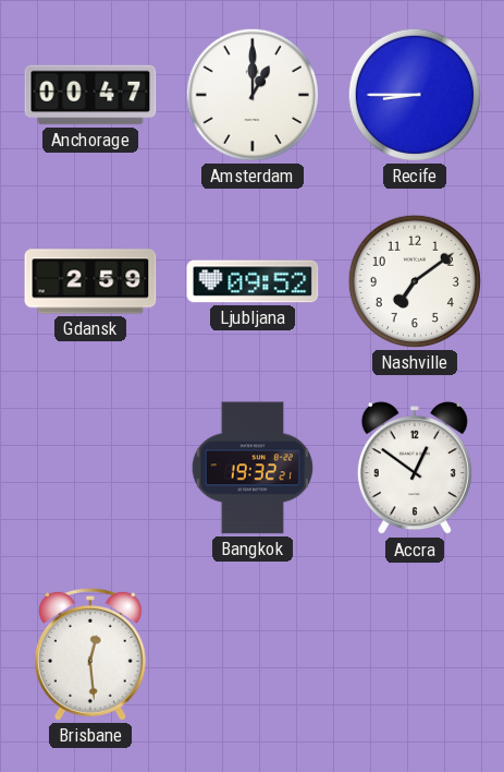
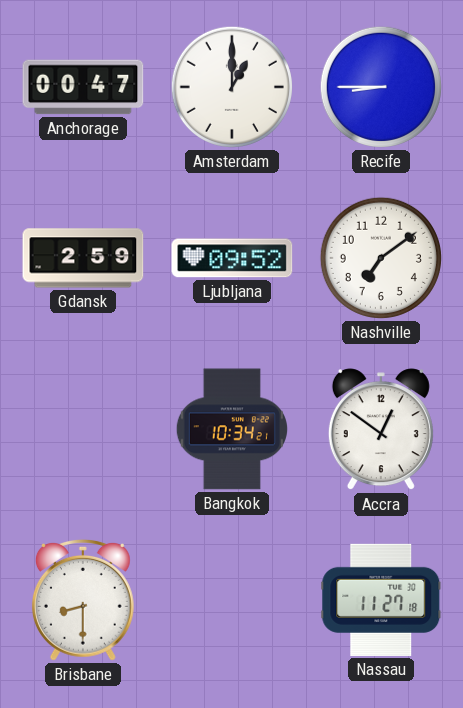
Bangkok: 19:32 -> 10:34 (231, 429)
Brisbane: 12:29 -> 8:30 (83, 600)
Nassau: none -> 11:27 (381, 600)
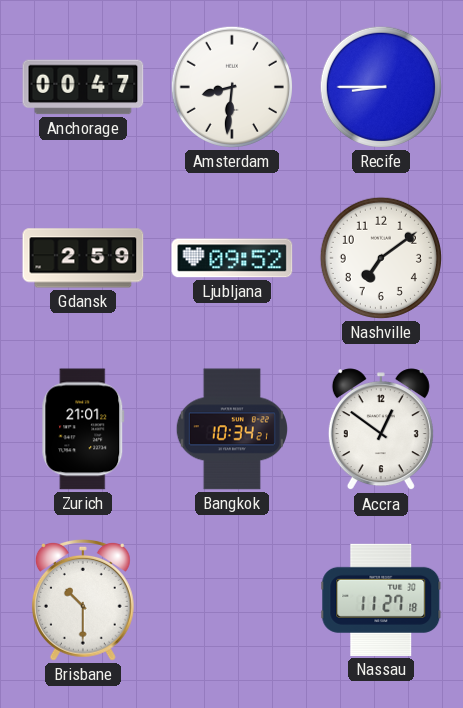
Amsterdam: 1:00 -> 8:31 (232, 87)
Zurich: none -> 21:01 (83, 429)
Brisbane: 8:30 -> 10:30 (83, 600)
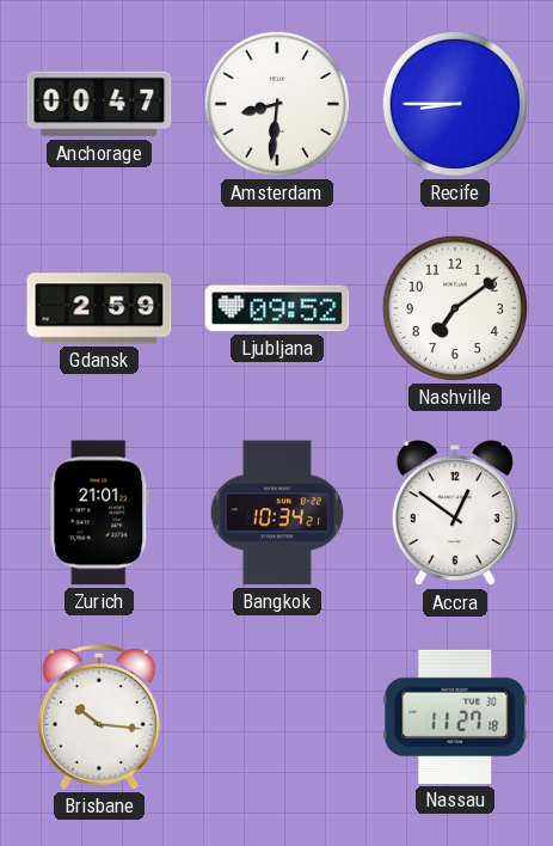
Brisbane: 10:30 -> 10:16 (99, 717)
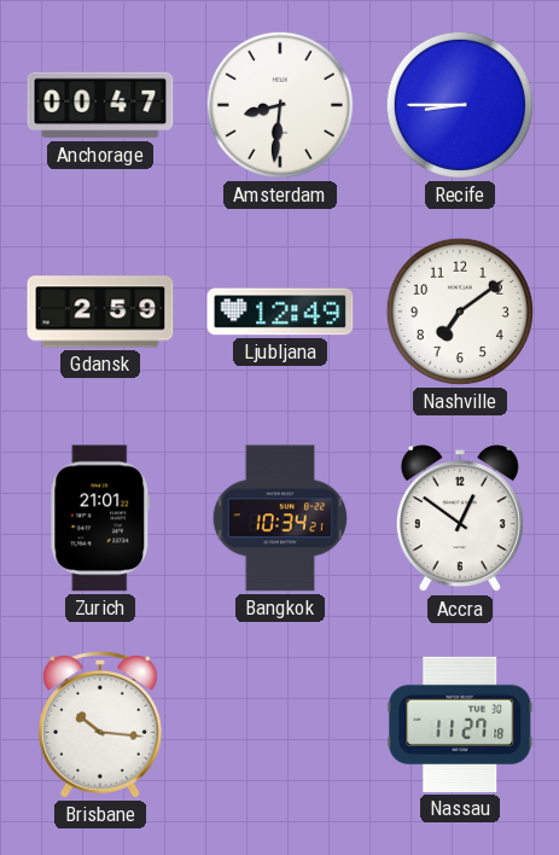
Ljubljana: 09:52 -> 12:49 (280, 312)
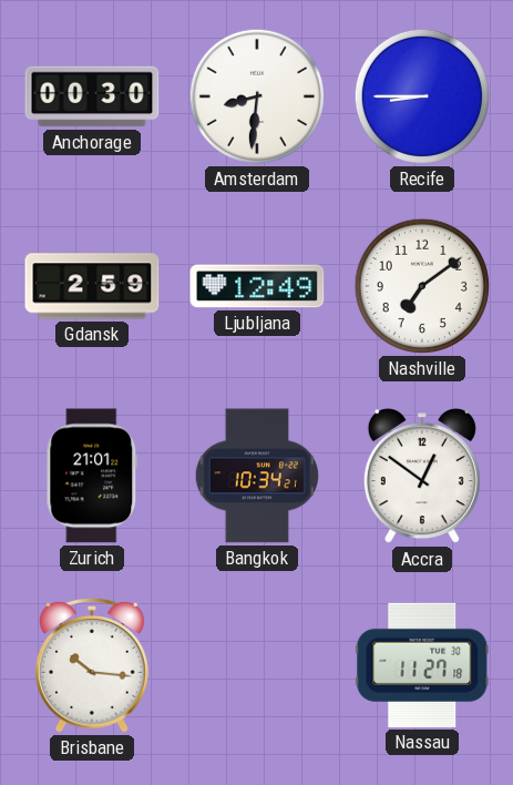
Anchorage: 00:47 -> 00:30 (92, 96)
